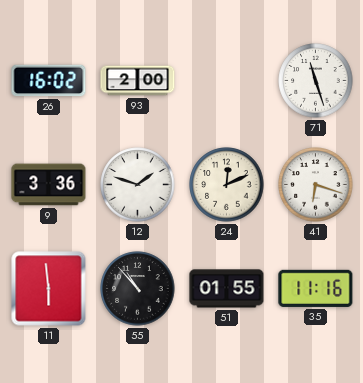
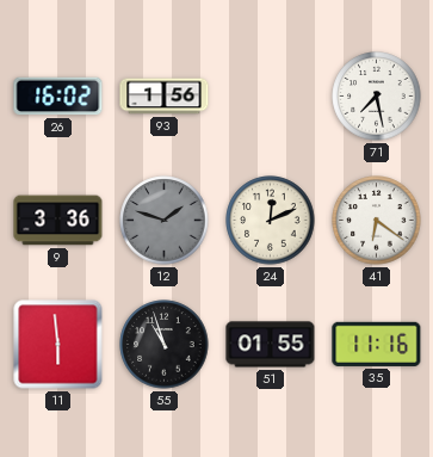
93: 2:00 -> 1:56 (165, 97)
71: 11:27 -> 7:28 (377, 97)
12 dial: white -> grey (165, 221)
41: 6:18 -> 6:21 (377, 221)
55: 10:53 -> 10:57 (165, 345)
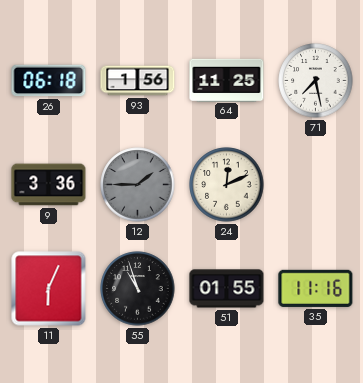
26: 16:02 -> 06:18 (49, 81)
64: none -> 11:25 (227, 80)
12: 1:48 -> 1:45 (138, 185)
41: 6:21 -> none (377, 221)
11: 5:59 -> 6:04 (49, 289)
